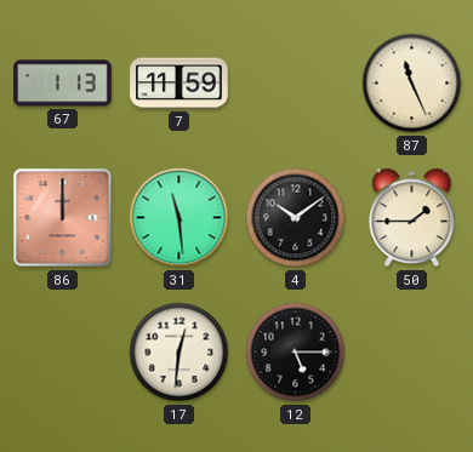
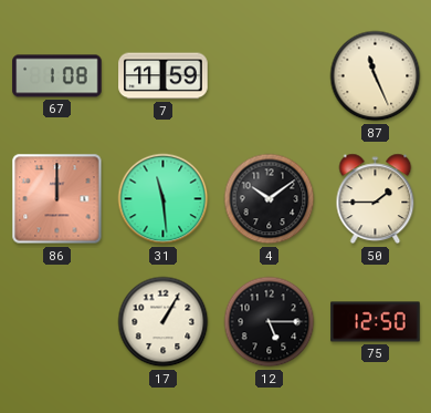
67: 1:13 -> 1:08 (57, 76)
17: 12:31 -> 1:05 (164, 322)
75: none -> 12:50 (376, 322)
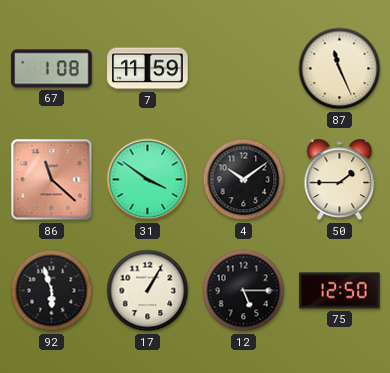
86: 12:00 -> 11:22 (52, 180)
31: 11:29 -> 3:51 (148, 180)
92: none -> 5:57 (52, 291)
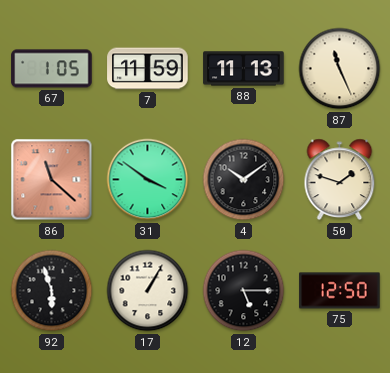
67: 1:08 -> 1:05 (52, 69)
88: none -> 11:13 (244, 69)
50: 1:45 -> 1:48 (340, 180)
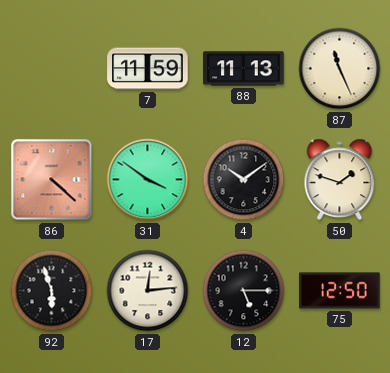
67: 1:05 -> none (52, 69)
86: 11:22 -> 4:22 (52, 180)
17: 1:05 -> 12:14 (148, 291)
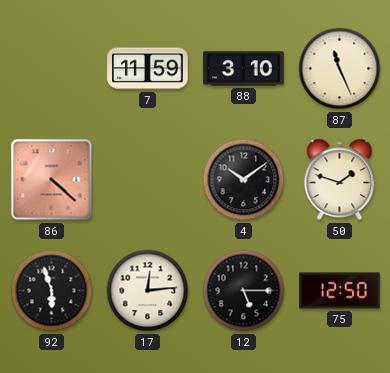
88: 11:13 -> 3:10 (244, 69)
31: 3:51 -> none (148, 180)
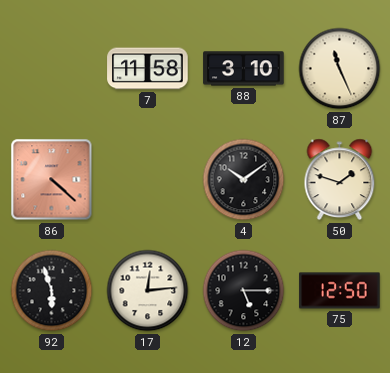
7: 11:59 -> 11:58 (148, 69)
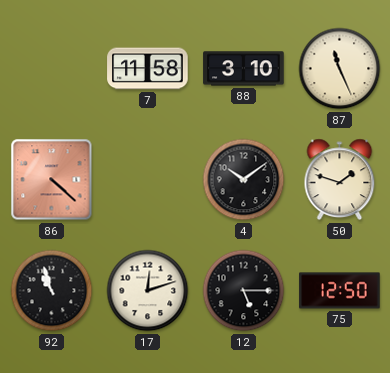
92: 5:57 -> 10:57 (52, 291)
17: 12:14 -> 12:12 (148, 291)
